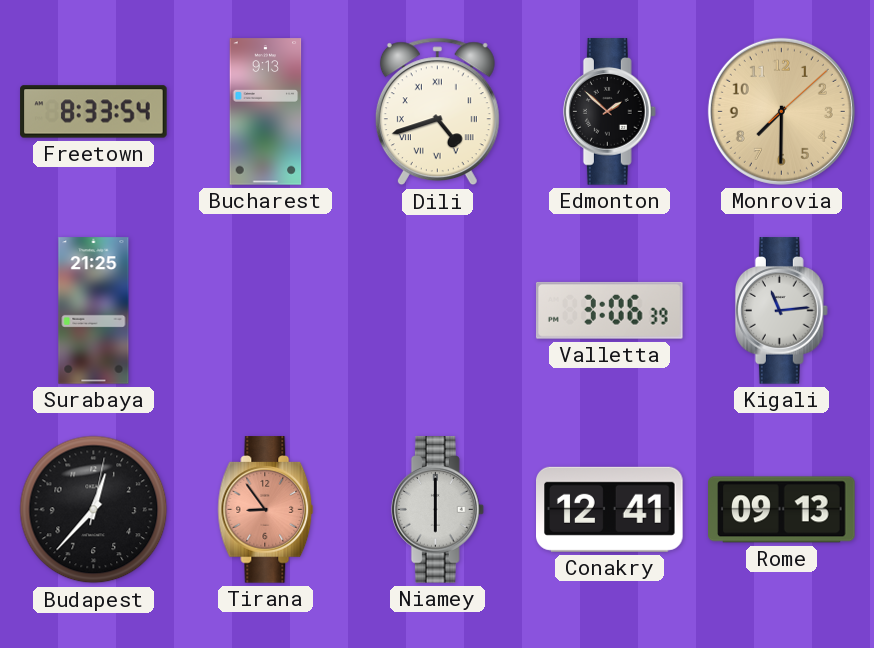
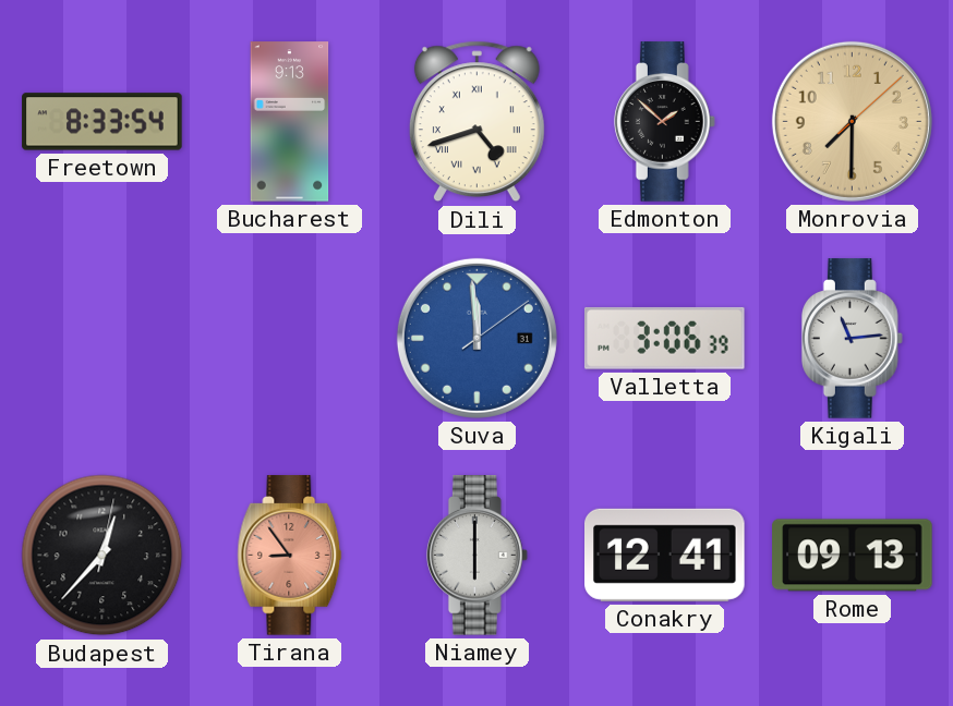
Surabaya: 21:25 -> none (94, 311)
Suva: none -> 11:59 (477, 338)
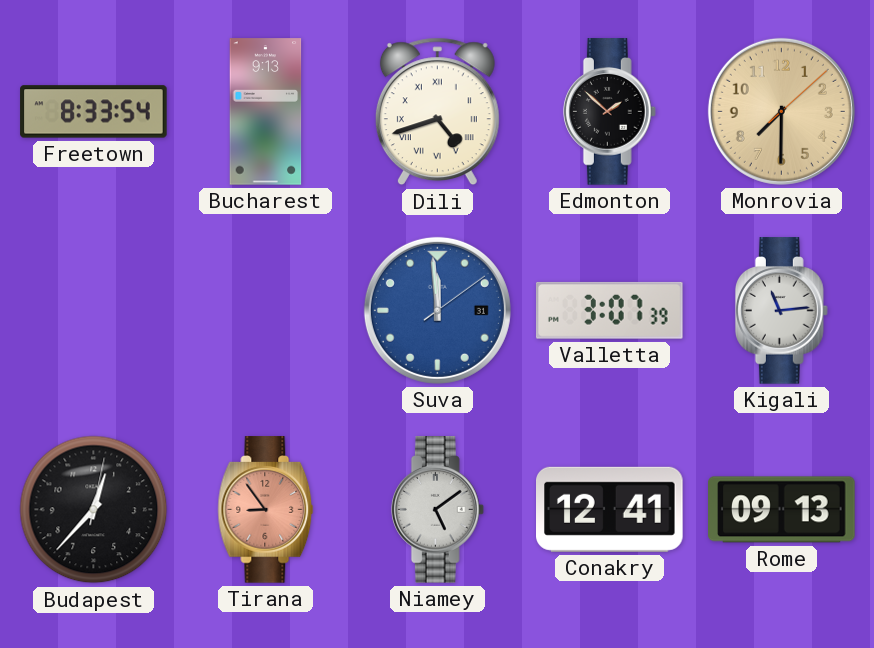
Valletta: 3:06 -> 3:07 (610, 310)
Niamey: 6:00 -> 5:09 (437, 510)
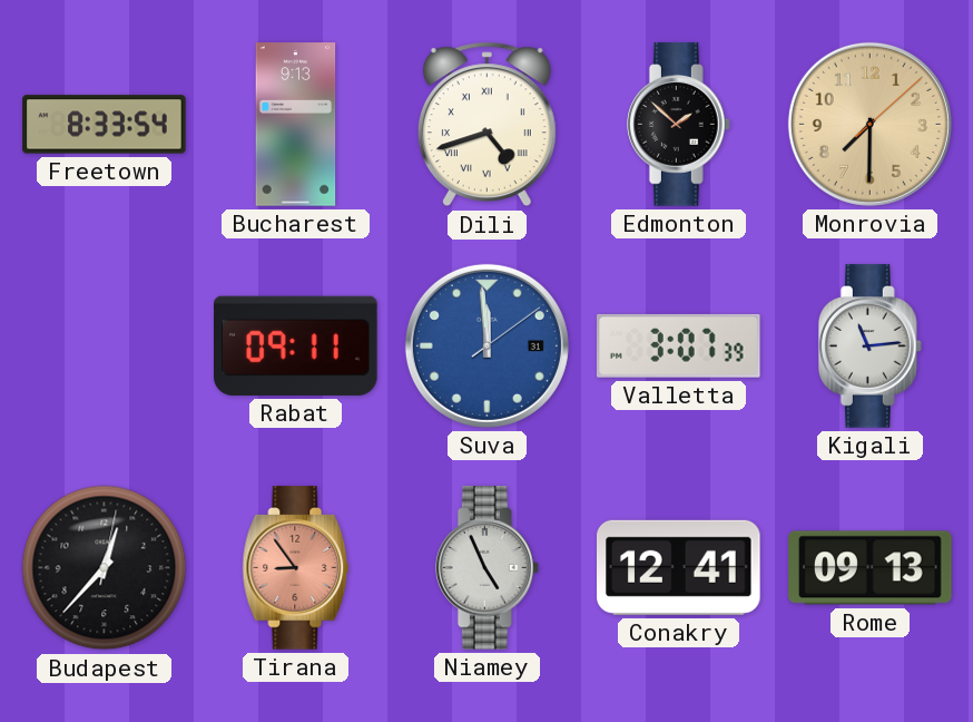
Rabat: none -> 09:11 (296, 345)
Niamey: 5:09 -> 4:56 (486, 568)
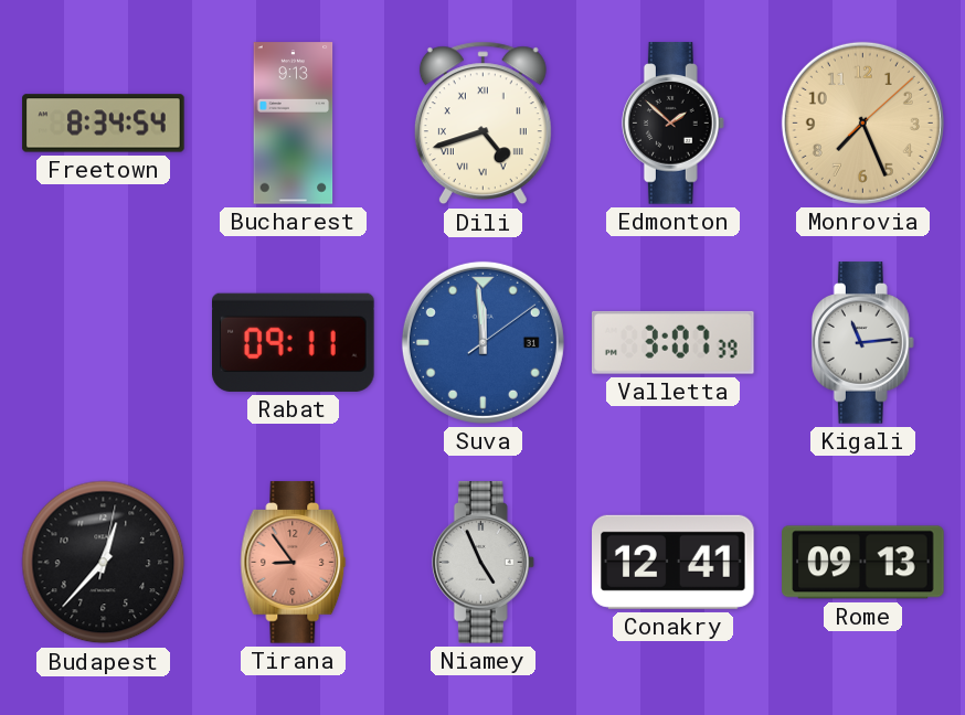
Freetown: 8:33 -> 8:34 (104, 124)
Monrovia: 7:30 -> 7:26 (862, 122)
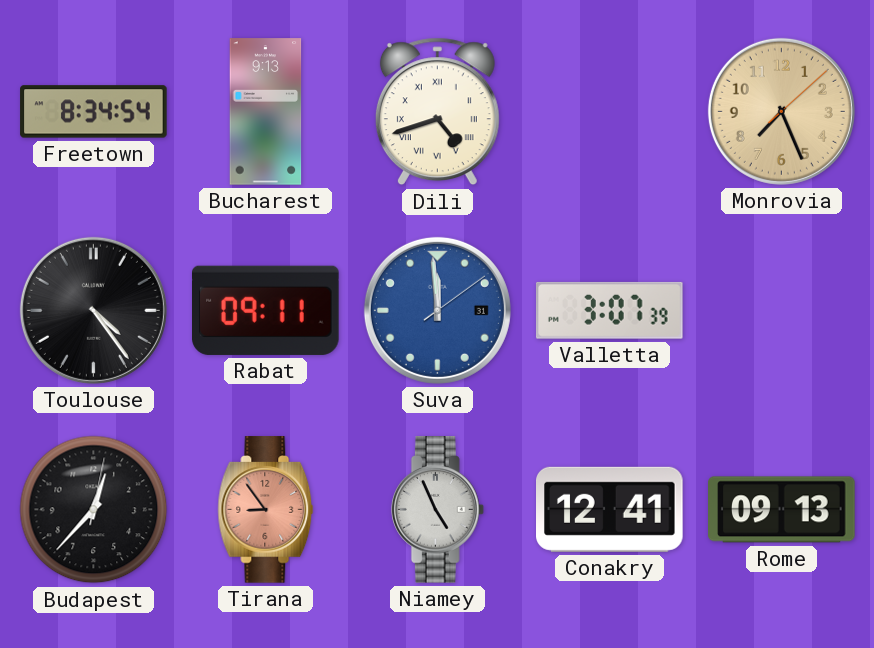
Edmonton: 1:52 -> none (672, 124)
Toulouse: none -> 4:24 (93, 310)
Kigali: 11:14 -> none (862, 343)
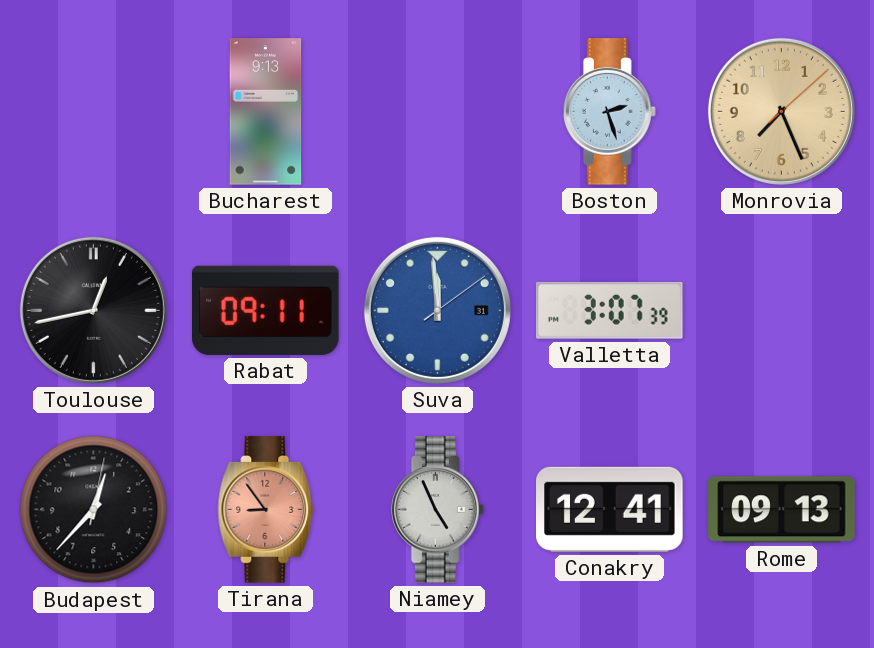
Freetown: 8:34 -> none (94, 112)
Dili: 4:42 -> none (437, 112)
Boston: none -> 2:27 (609, 112)
Toulouse: 4:24 -> 12:43 (93, 310)
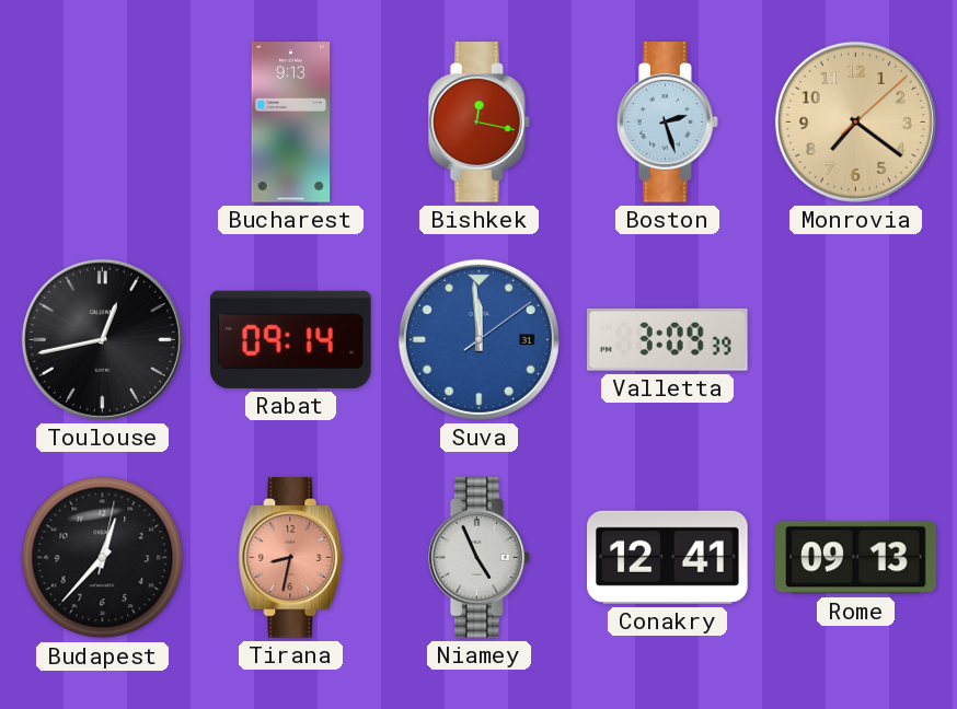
Bishkek: none -> 12:17 (479, 123)
Monrovia: 7:26 -> 7:21 (855, 121)
Rabat: 09:11 -> 09:14 (291, 339)
Valletta: 3:07 -> 3:09 (668, 339)
Tirana: 8:54 -> 8:32 (291, 558)
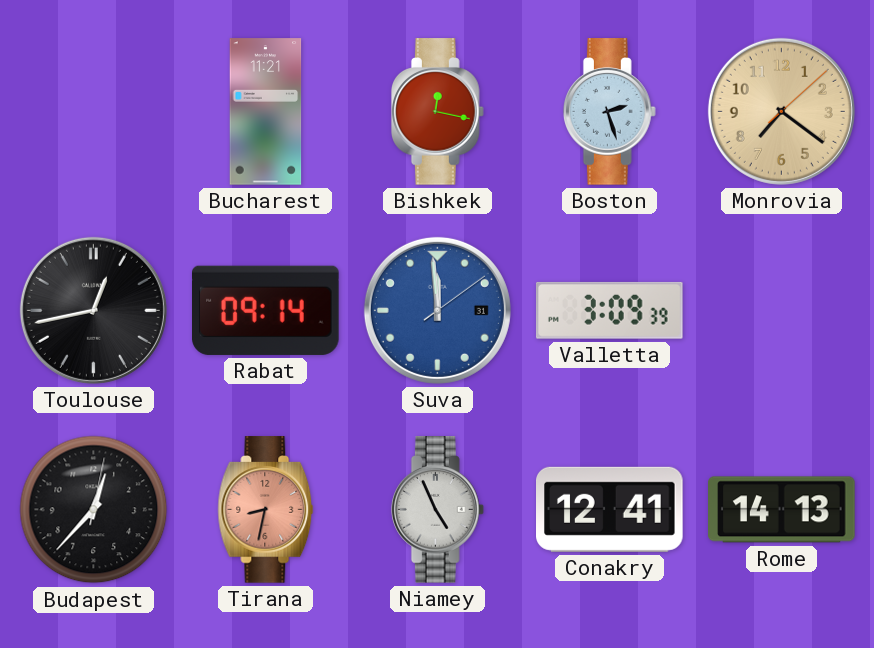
Bucharest: 9:13 -> 11:21 (266, 112)
Rome: 09:13 -> 14:13 (782, 510)
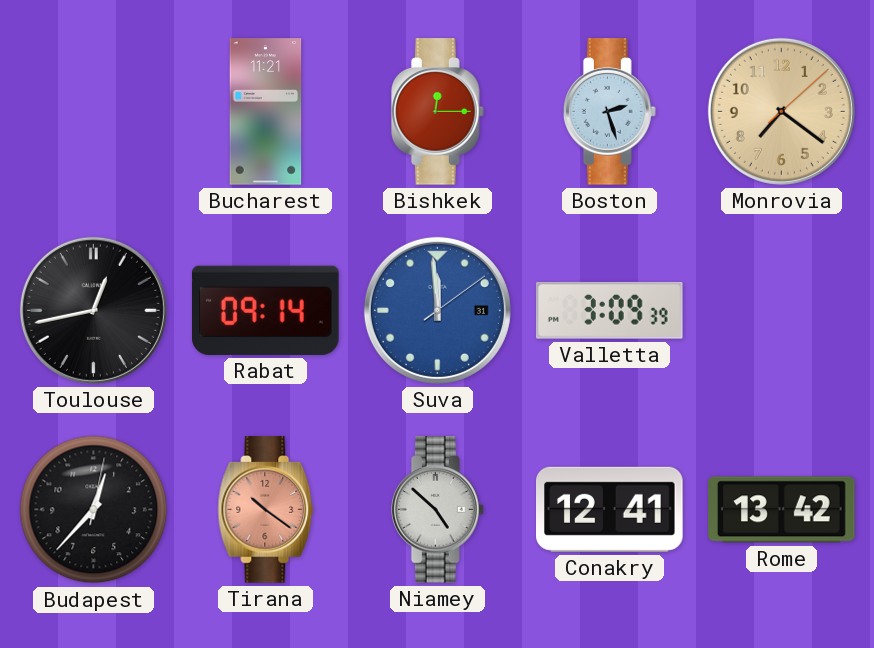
Bishkek: 12:17 -> 12:15 (437, 112)
Tirana: 8:32 -> 10:21 (266, 510)
Niamey: 4:56 -> 4:52 (437, 510)
Rome: 14:13 -> 13:42 (782, 510)
